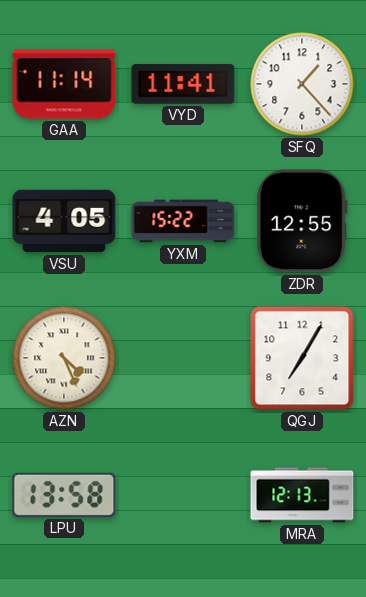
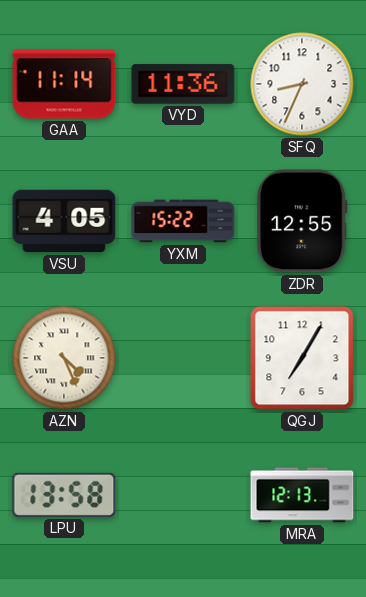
VYD: 11:41 -> 11:36 (183, 84)
SFQ: 1:23 -> 8:34 (302, 84)
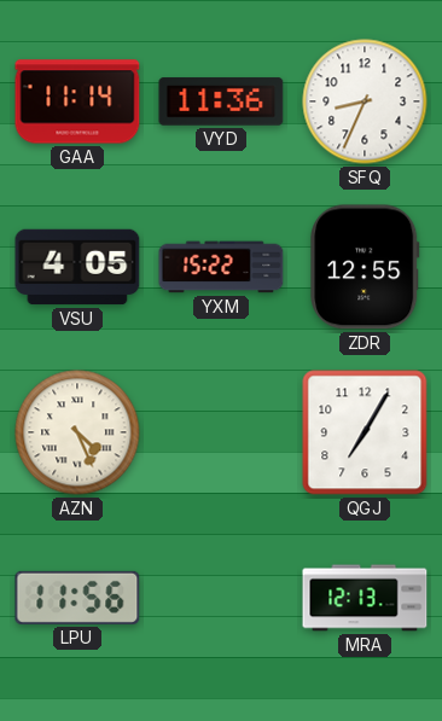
LPU: 13:58 -> 11:56 (77, 598)
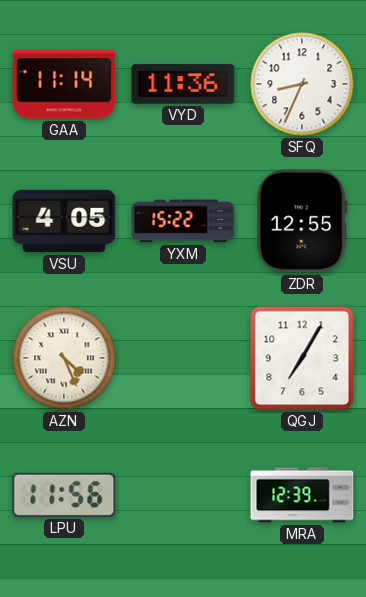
MRA: 12:13 -> 12:39 (302, 495)
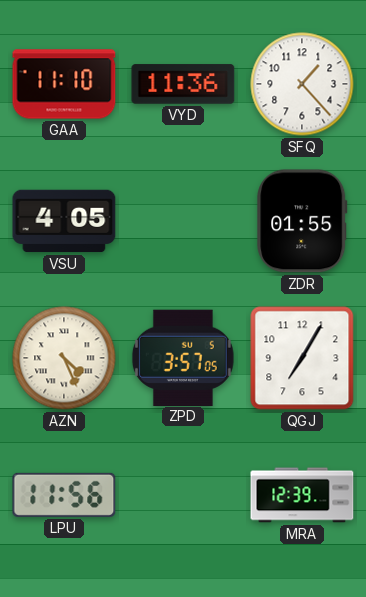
GAA: 11:14 -> 11:10 (64, 84)
SFQ: 8:34 -> 1:23 (302, 84)
YXM: 15:22 -> none (183, 221)
ZDR: 12:55 -> 01:55 (302, 221)
ZPD: none -> 3:57 (183, 357)
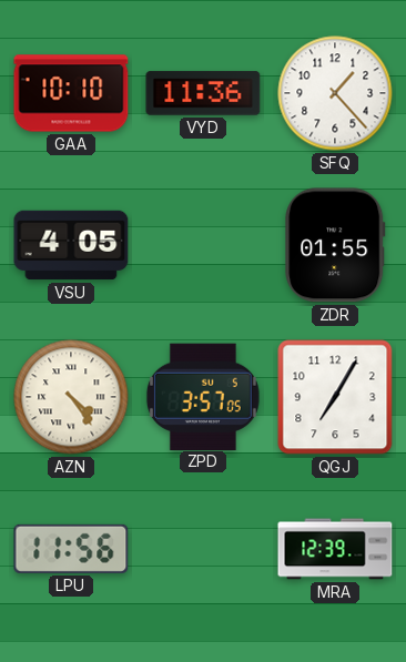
GAA: 11:10 -> 10:10 (71, 93)
AZN: 4:26 -> 4:24 (71, 397)
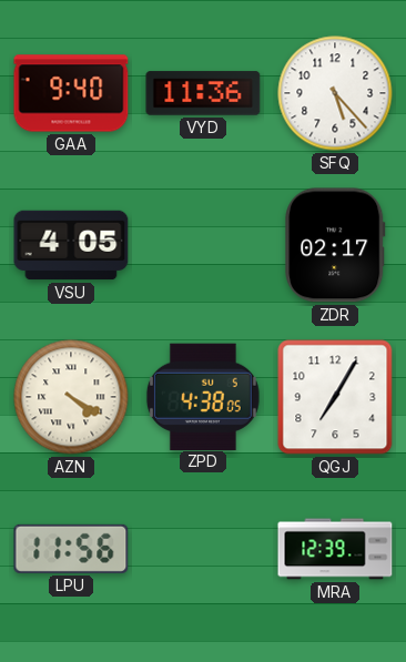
GAA: 10:10 -> 9:40 (71, 93)
SFQ: 1:23 -> 5:23 (335, 93)
ZDR: 01:55 -> 02:17 (335, 245)
AZN: 4:24 -> 4:20 (71, 397)
ZPD: 3:57 -> 4:38 (203, 396)
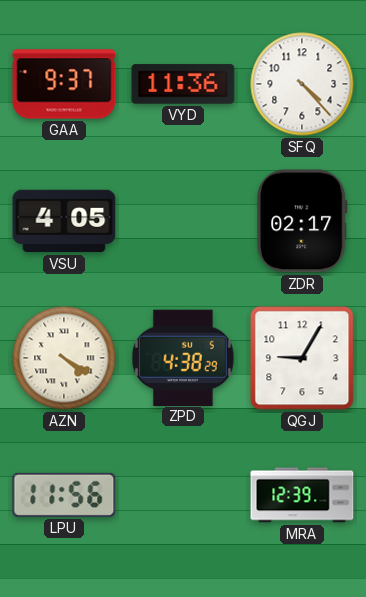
GAA: 9:40 -> 9:37 (64, 84)
SFQ: 5:23 -> 4:23 (302, 84)
ZPD: 4:38:05 -> 4:38:29 (183, 357)
QGJ: 7:05 -> 9:05 (302, 358)
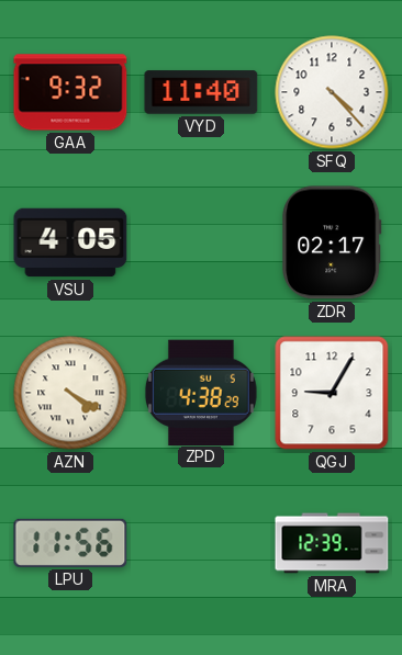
GAA: 9:37 -> 9:32 (70, 92)
VYD: 11:36 -> 11:40 (201, 92)
